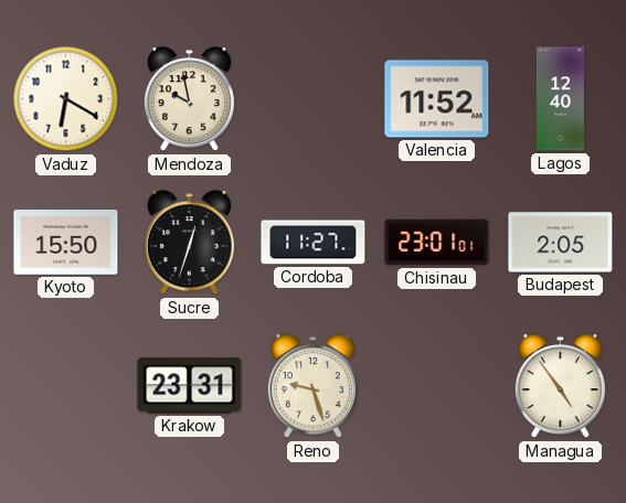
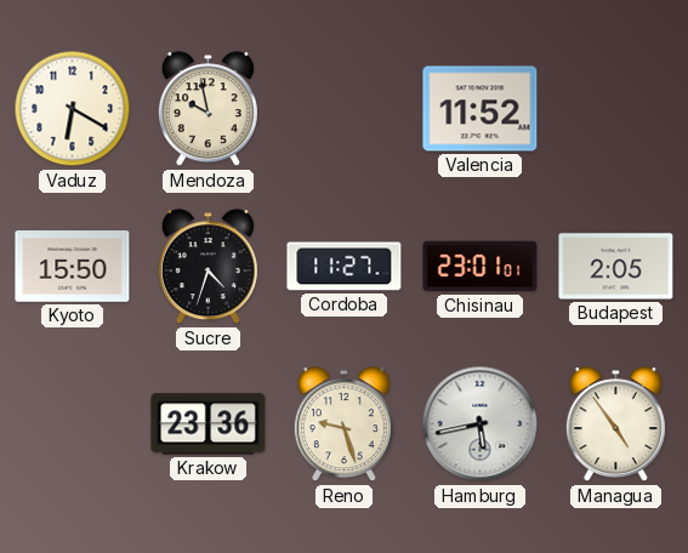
Lagos: 12:40 -> none (560, 99)
Sucre: 12:33 -> 4:33 (207, 267)
Krakow: 23:31 -> 23:36 (209, 424)
Hamburg: none -> 5:43 (481, 424)
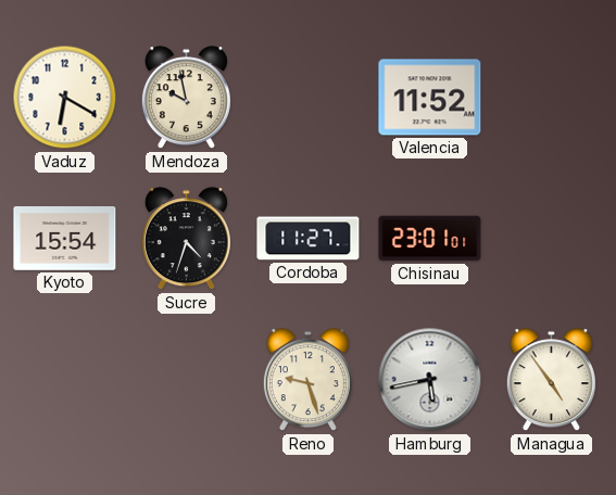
Kyoto: 15:50 -> 15:54 (65, 239)
Budapest: 2:05 -> none (616, 267)
Krakow: 23:36 -> none (209, 424)
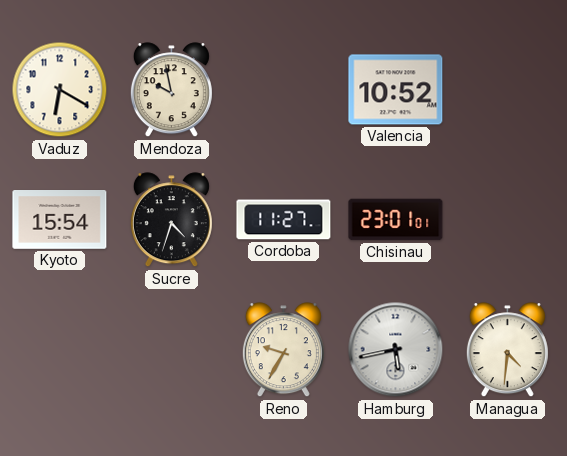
Valencia: 11:52 -> 10:52 (396, 90)
Reno: 9:27 -> 9:35 (283, 350)
Managua: 4:54 -> 4:31 (507, 350)
